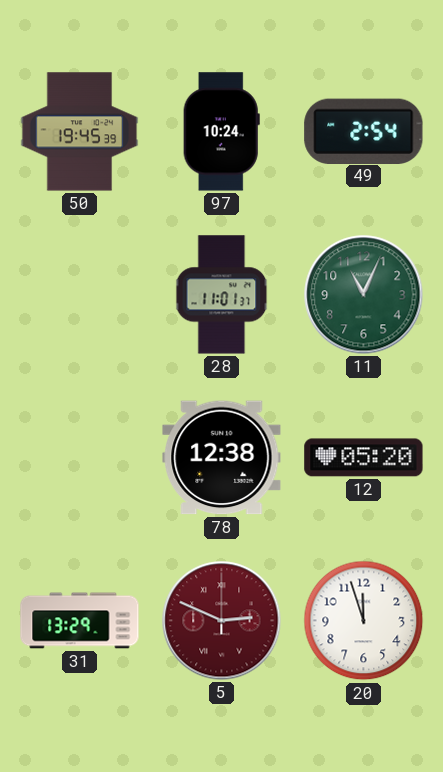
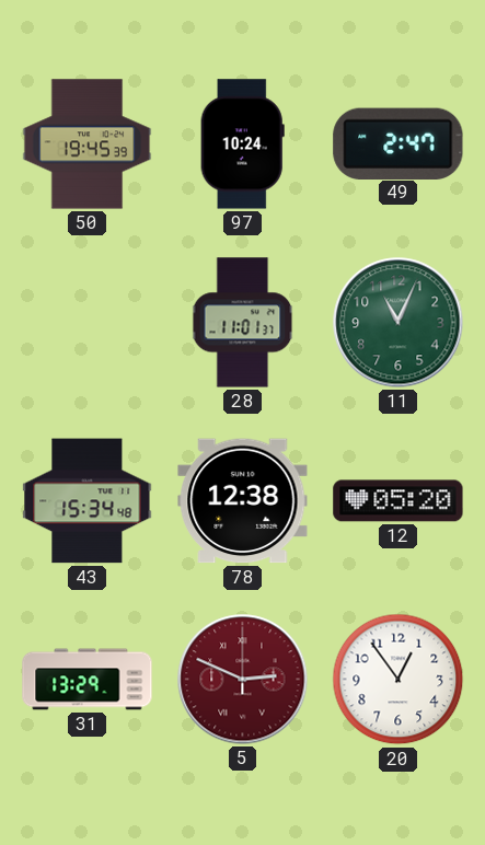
49: 2:54 -> 2:47 (399, 143)
43: none -> 15:34 (88, 501)
20: 11:57 -> 12:54 (399, 680)
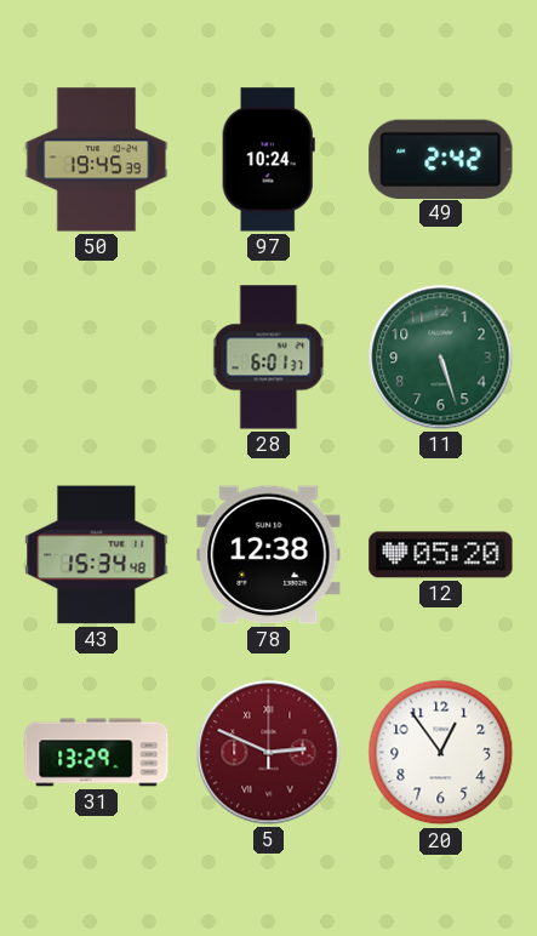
49: 2:47 -> 2:42 (441, 159)
28: 11:01 -> 6:01 (269, 358)
11: 11:04 -> 5:27 (441, 358)
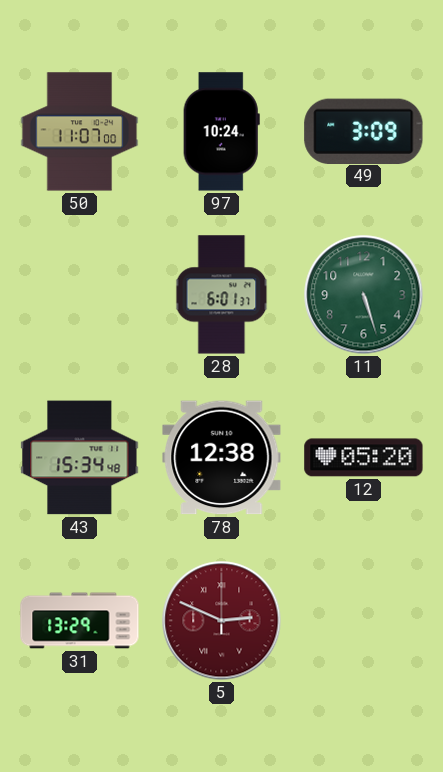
50: 19:45 -> 11:07 (80, 132)
49: 2:42 -> 3:09 (364, 131)
20: 12:54 -> none (441, 753)
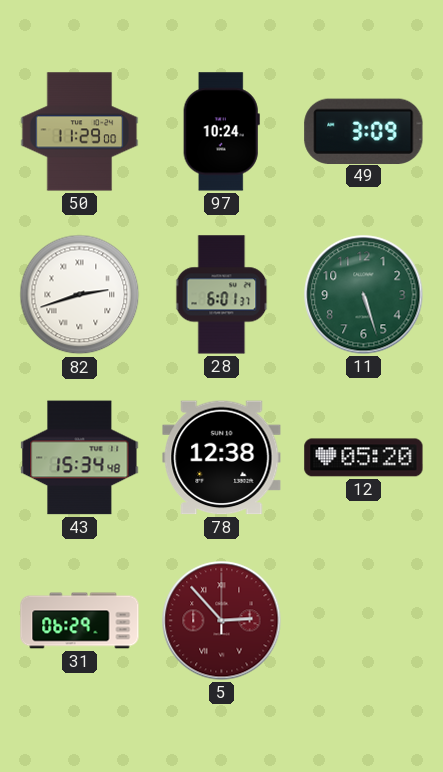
50: 11:07 -> 11:29 (80, 132)
82: none -> 2:42 (80, 295)
31: 13:29 -> 06:29 (80, 621)
5: 2:49 -> 2:53 (222, 621)
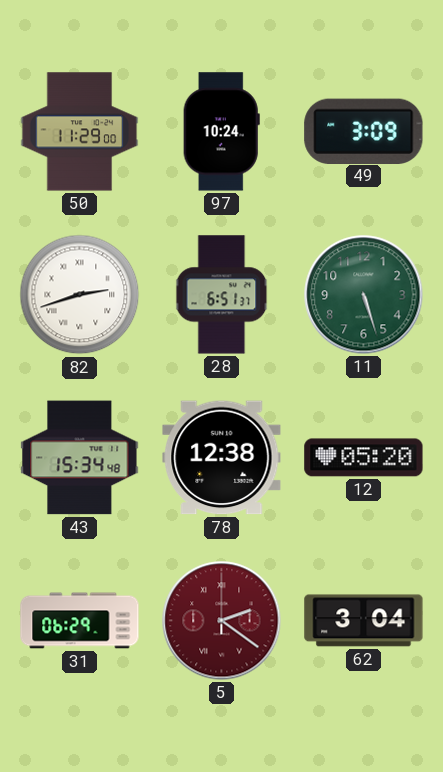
28: 6:01 -> 6:51 (222, 295)
5: 2:53 -> 2:21 (222, 621)
62: none -> 3:04 (364, 621)
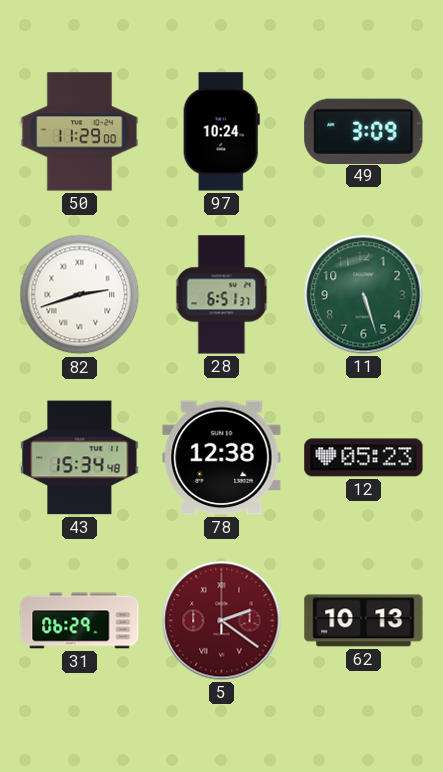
12: 05:20 -> 05:23 (364, 458)
62: 3:04 -> 10:13 (364, 621)
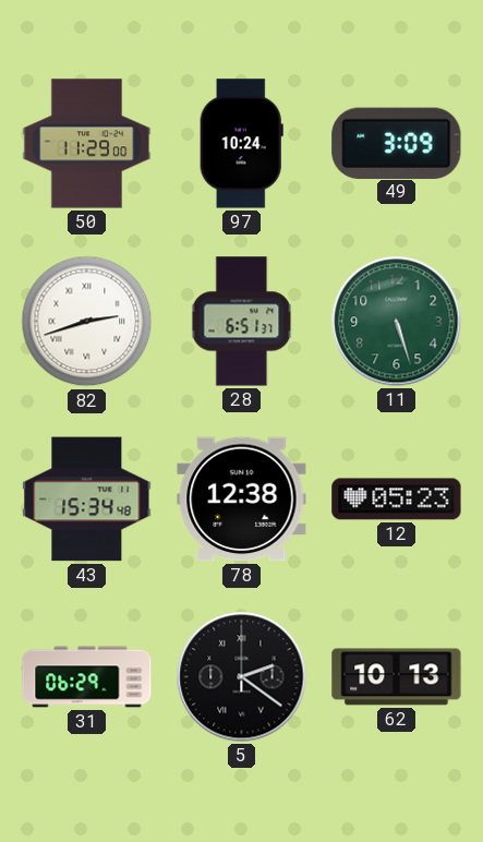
5 dial: burgundy -> black (242, 677)
